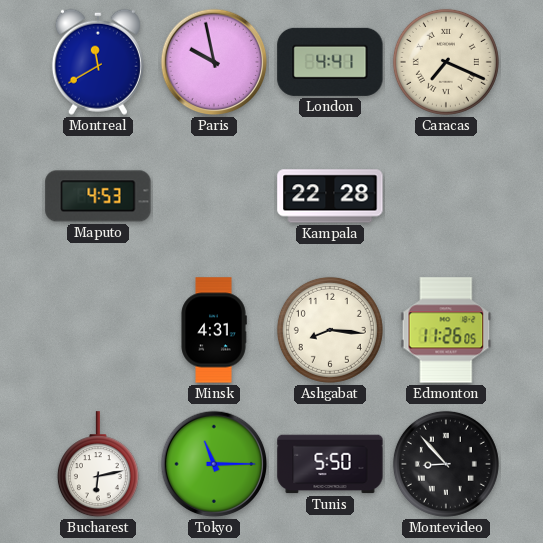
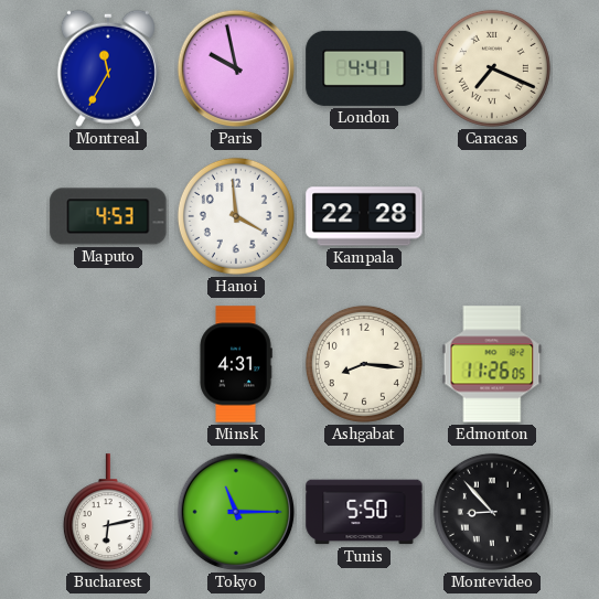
Montreal: 11:40 -> 11:35 (108, 68)
Hanoi: none -> 3:59 (236, 216)
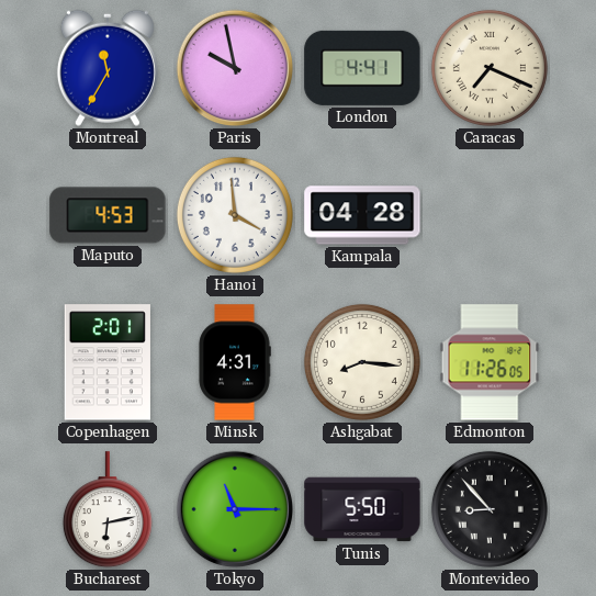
Kampala: 22:28 -> 04:28 (362, 215)
Copenhagen: none -> 2:01 (108, 362)
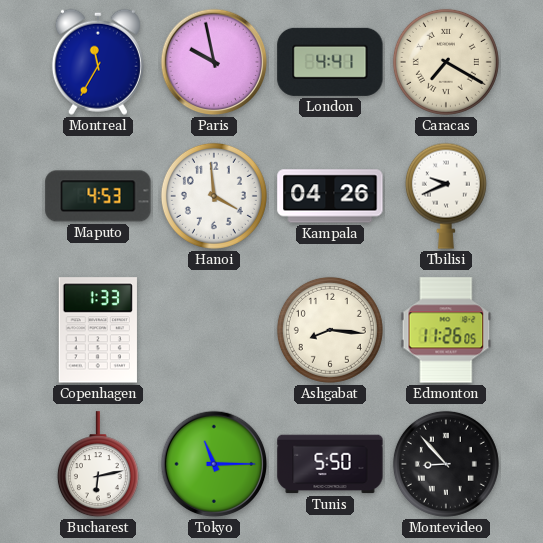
Caracas: 7:19 -> 7:20 (446, 62)
Kampala: 04:28 -> 04:26 (330, 196)
Tbilisi: none -> 9:41 (446, 196)
Copenhagen: 2:01 -> 1:33 (98, 330)
Minsk: 4:31 -> none (235, 362)
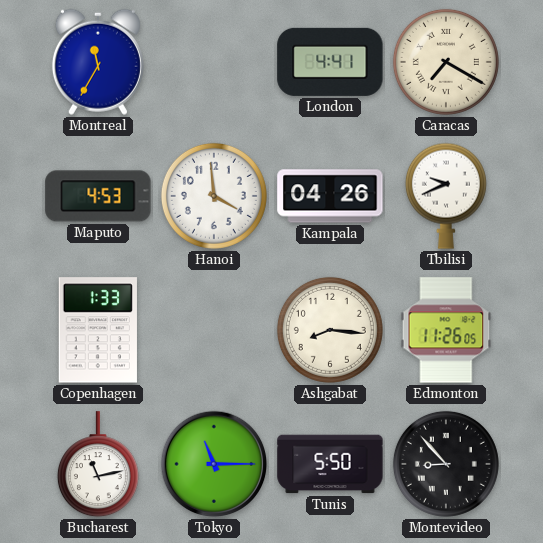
Paris: 9:58 -> none (214, 62)
Bucharest: 6:13 -> 11:13 (98, 465)
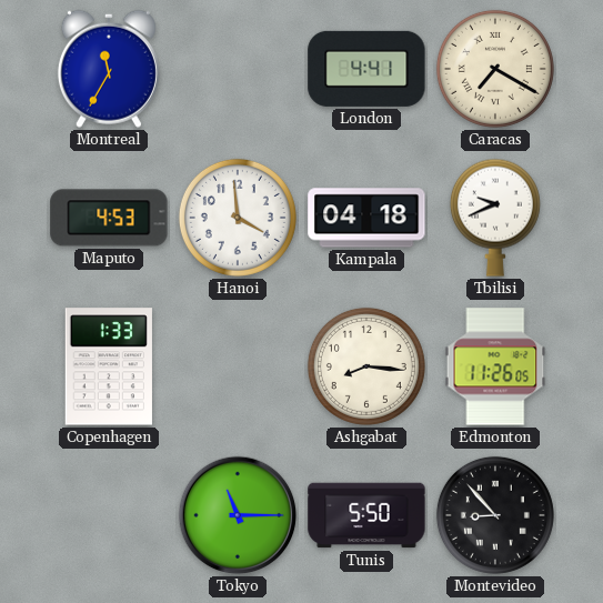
Kampala: 04:26 -> 04:18 (366, 218)
Bucharest: 11:13 -> none (98, 465)
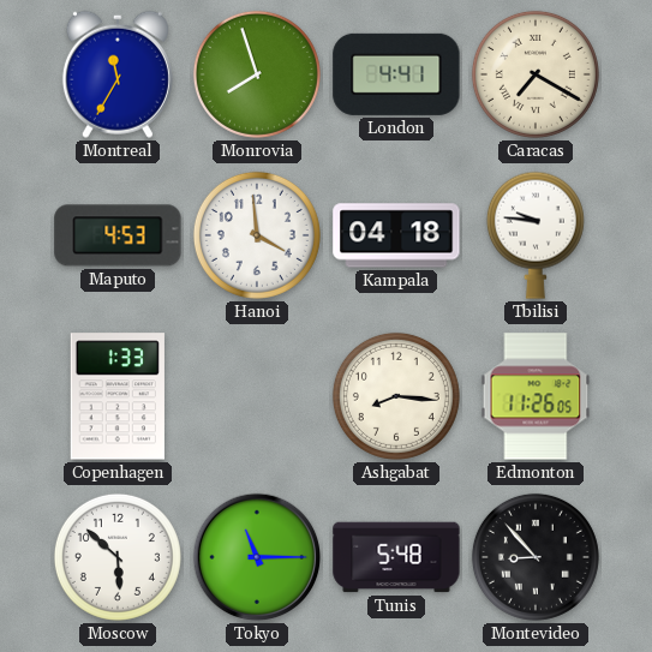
Monrovia: none -> 7:57 (257, 74)
Tbilisi: 9:41 -> 9:46 (536, 235)
Moscow: none -> 5:52 (118, 557)
Tunis: 5:50 -> 5:48 (396, 557)
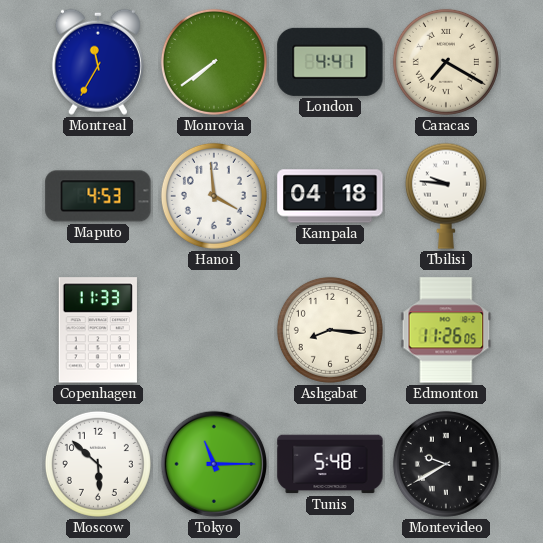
Monrovia: 7:57 -> 7:39 (214, 62)
Copenhagen: 1:33 -> 11:33 (98, 330)
Montevideo: 8:53 -> 9:40 (446, 464)
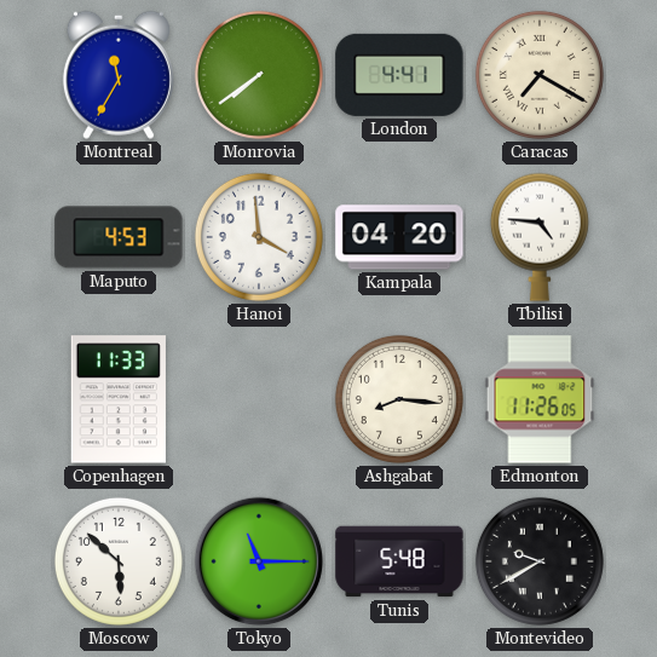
Kampala: 04:18 -> 04:20 (399, 237)
Tbilisi: 9:46 -> 4:46 (540, 237)
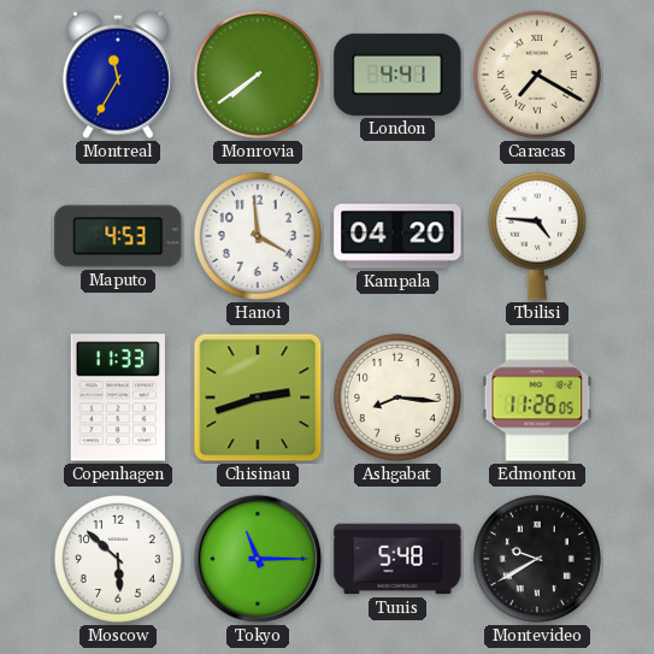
Chisinau: none -> 2:42 (258, 397)
